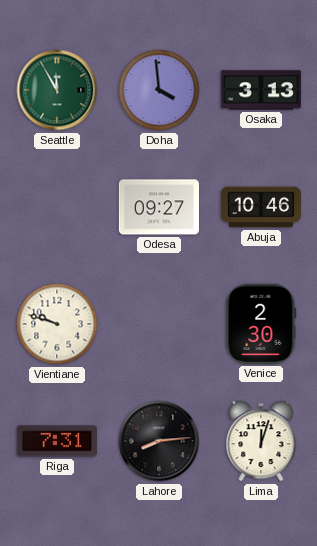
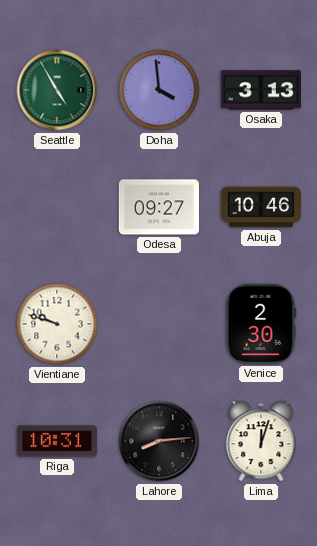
Seattle: 11:55 -> 4:55 (57, 90)
Riga: 7:31 -> 10:31 (57, 441)
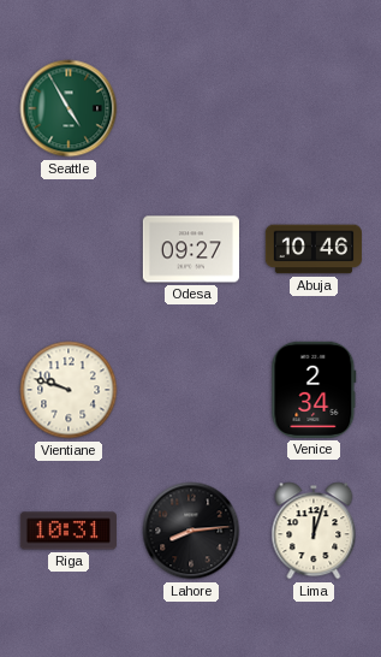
Doha: 3:59 -> none (159, 90)
Osaka: 3:13 -> none (261, 90)
Venice: 2:30 -> 2:34 (314, 390)
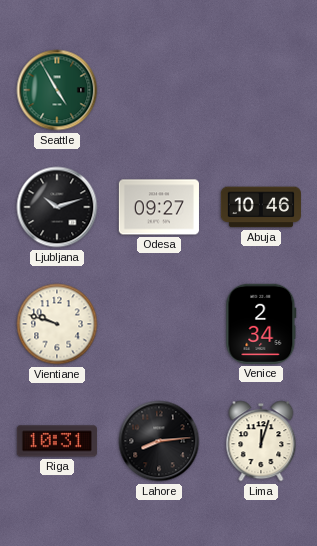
Ljubljana: none -> 10:12 (57, 207)
